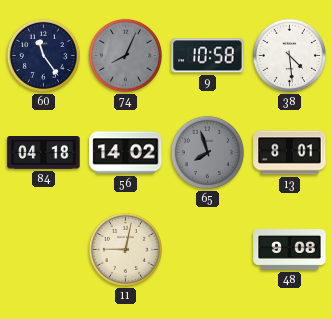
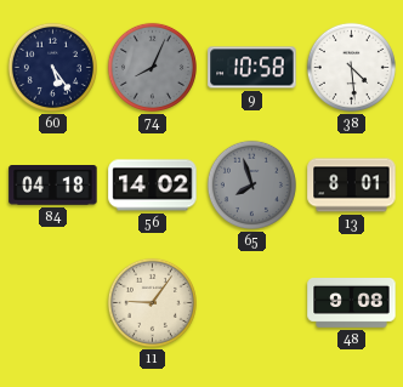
60: 11:24 -> 5:24 (52, 67)
11: 9:02 -> 9:06 (152, 302)
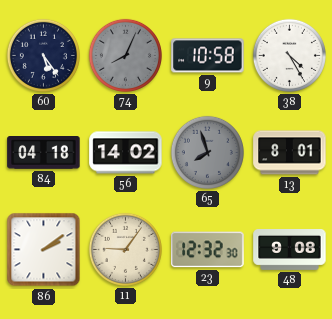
38: 4:29 -> 4:25 (289, 55)
86: none -> 2:09 (44, 250)
23: none -> 12:32 (208, 250)
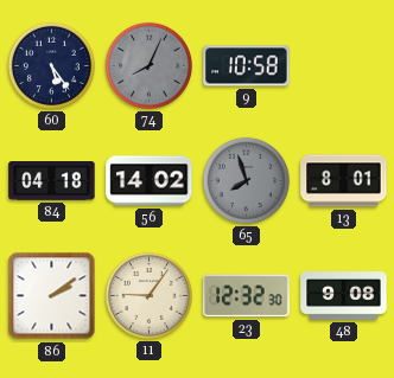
38: 4:25 -> none (289, 55)
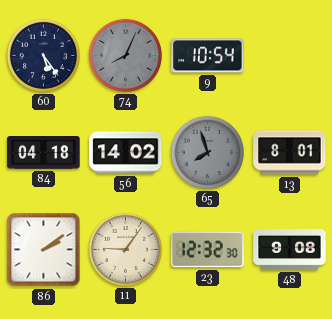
9: 10:58 -> 10:54 (208, 56)
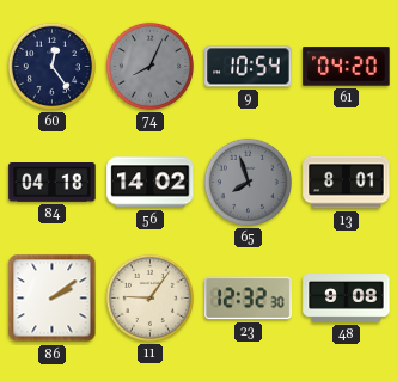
60: 5:24 -> 12:24 (51, 66)
61: none -> 04:20 (347, 67)
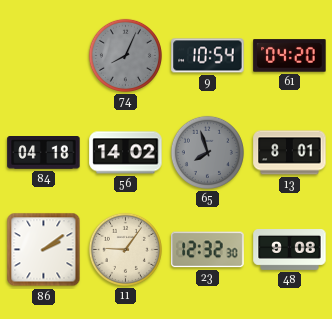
60: 12:24 -> none (51, 66)
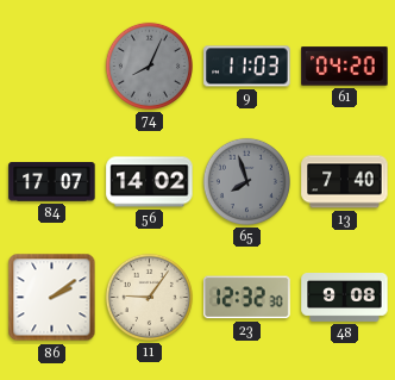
9: 10:54 -> 11:03 (247, 67)
84: 04:18 -> 17:07 (52, 182)
13: 8:01 -> 7:40 (345, 182)
